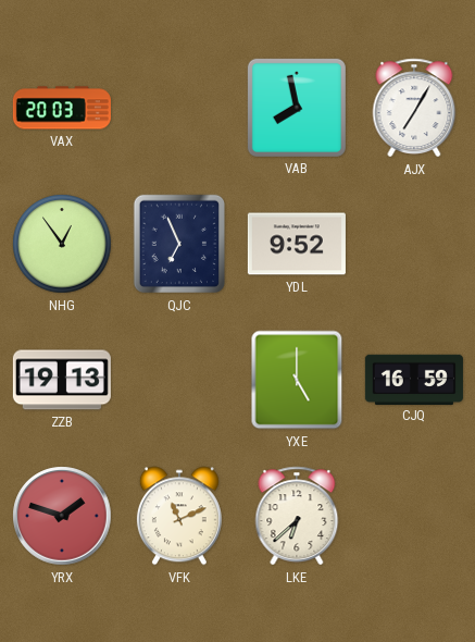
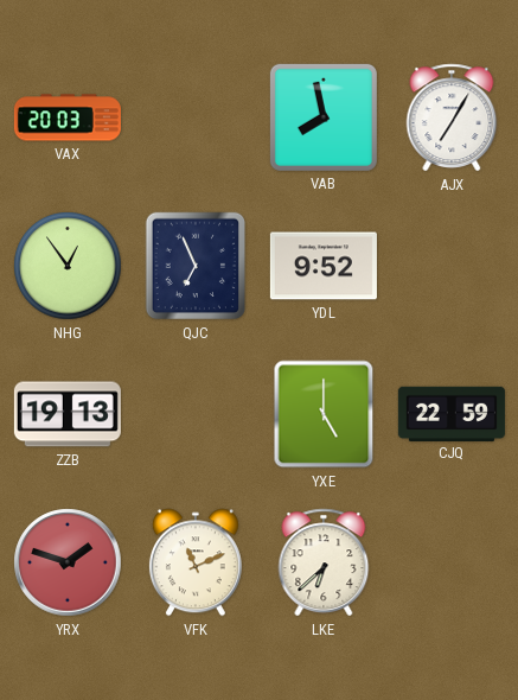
CJQ: 16:59 -> 22:59 (452, 413)
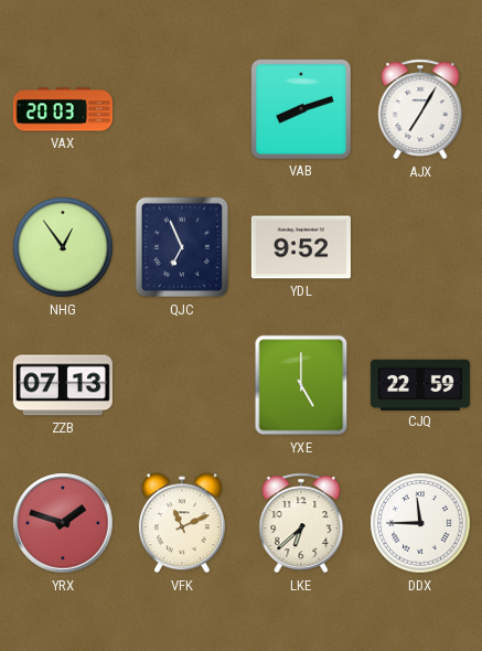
VAB: 7:58 -> 8:12 (301, 109)
ZZB: 19:13 -> 07:13 (63, 385)
DDX: none -> 11:45 (420, 523)
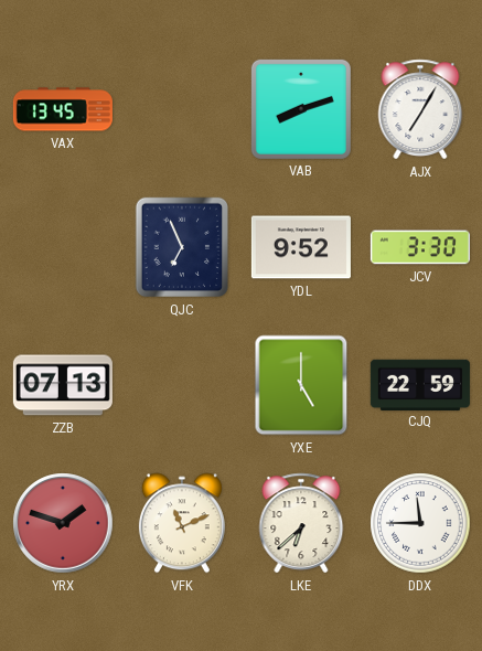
VAX: 20:03 -> 13:45 (63, 109)
NHG: 12:54 -> none (63, 247)
JCV: none -> 3:30 (420, 247)
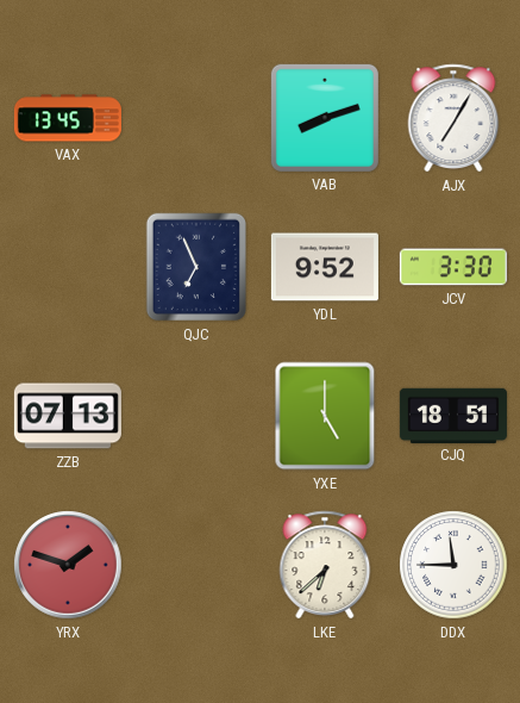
CJQ: 22:59 -> 18:51 (453, 415)
VFK: 11:11 -> none (182, 523)
